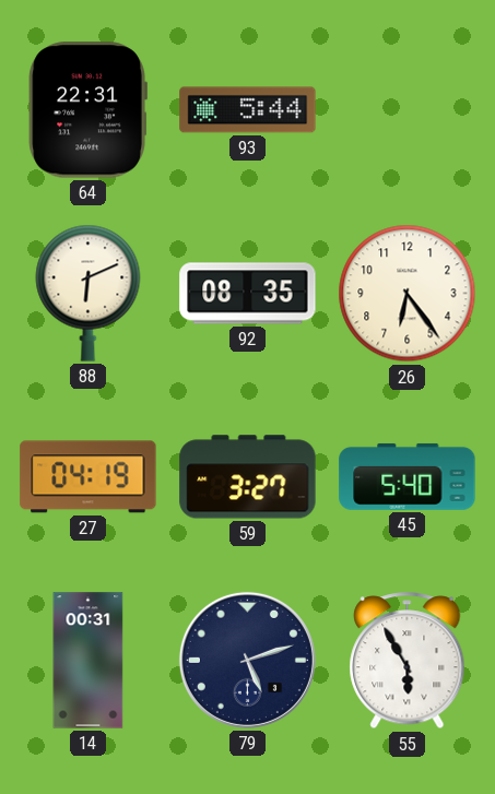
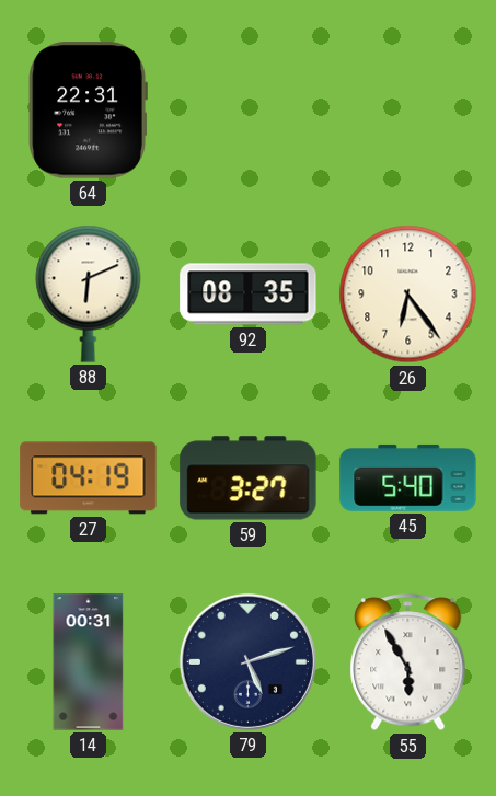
93: 5:44 -> none (248, 110)
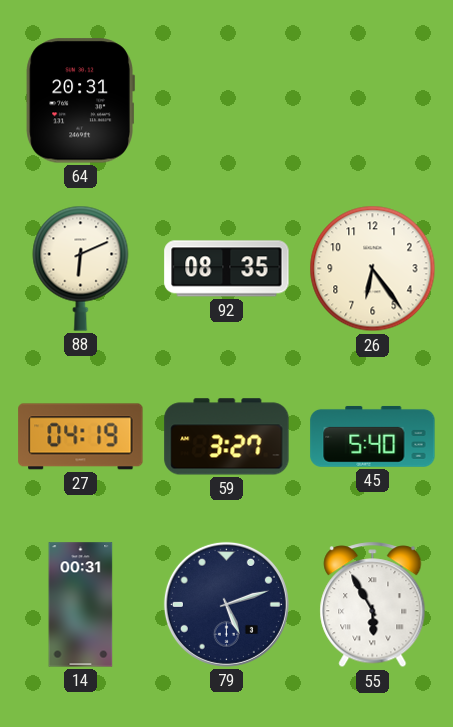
64: 22:31 -> 20:31 (80, 101)
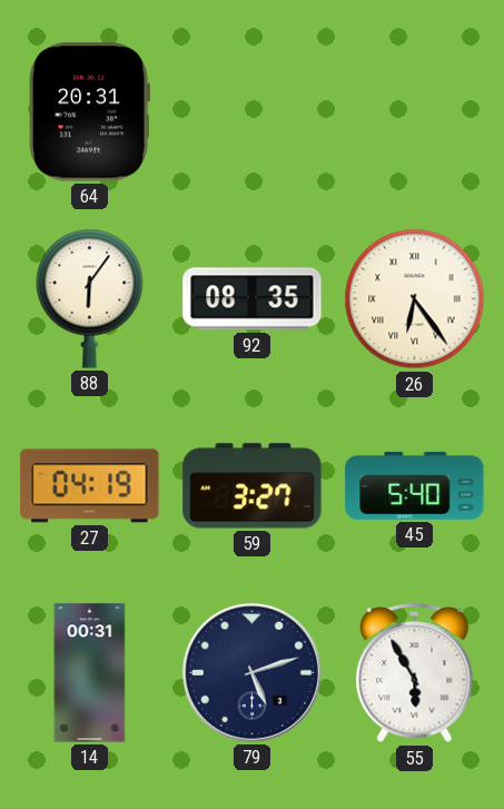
88: 6:11 -> 6:06 (90, 298)
26 numerals: Arabic -> Roman (415, 299)
